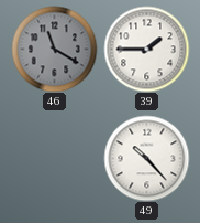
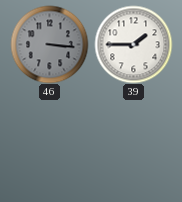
46: 11:20 -> 3:16 (49, 44)
49: 10:23 -> none (146, 158)
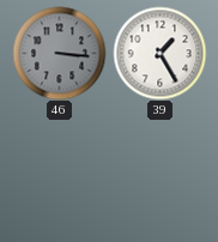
39: 1:45 -> 1:25 (159, 53)
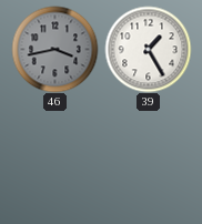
46: 3:16 -> 3:43 (54, 49)
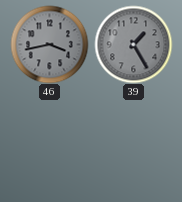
39 dial: white -> grey (133, 44)
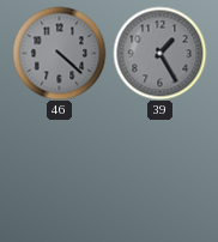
46: 3:43 -> 4:22 (59, 53)
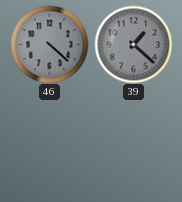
39: 1:25 -> 1:22 (133, 44)
